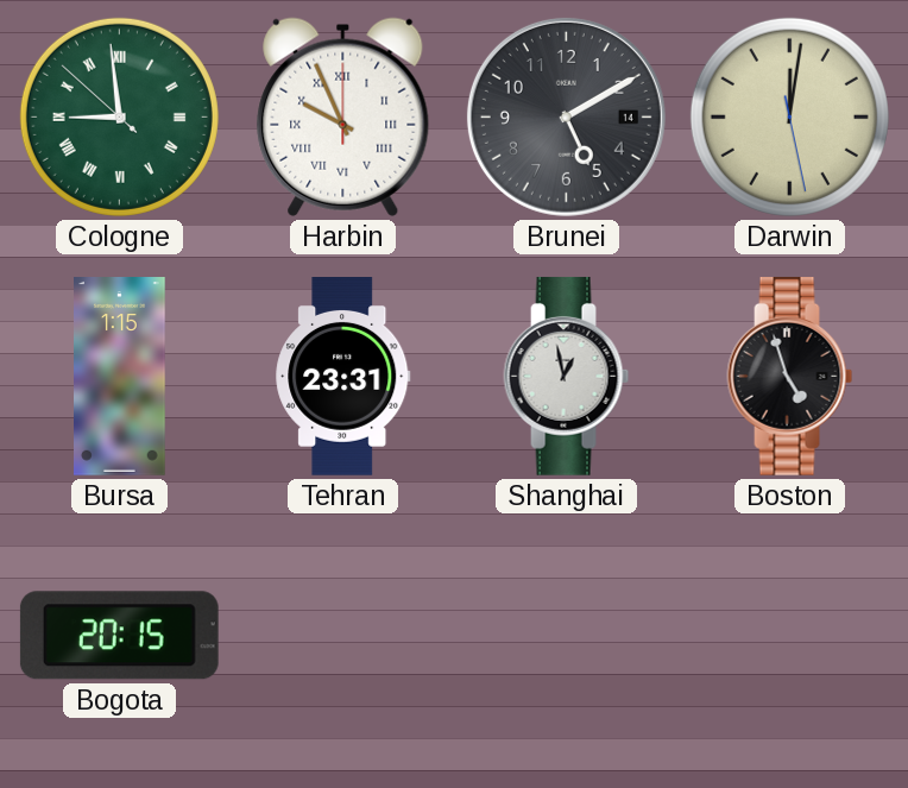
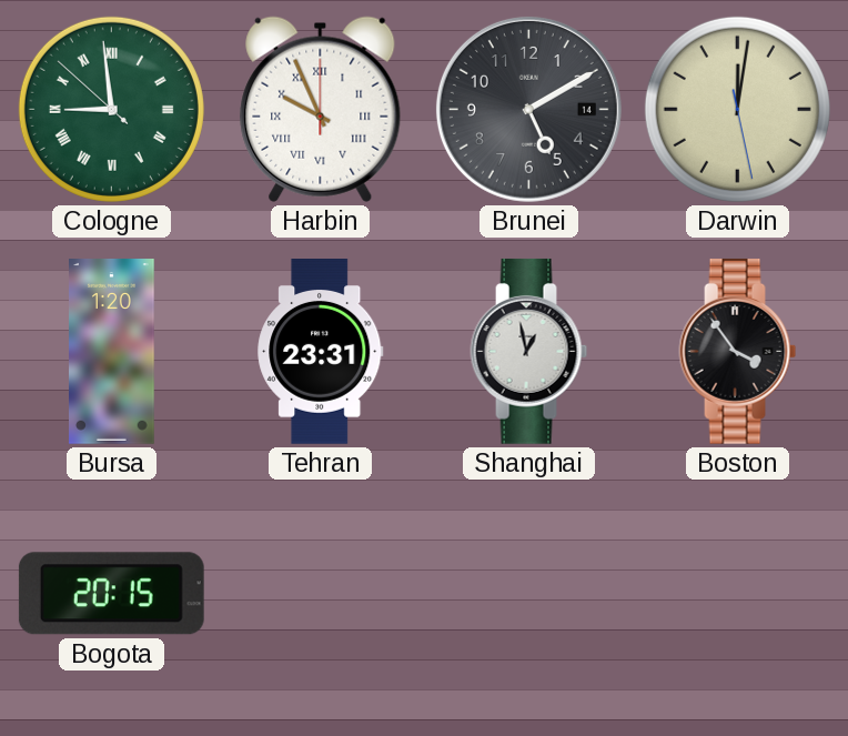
Bursa: 1:15 -> 1:20 (112, 352)
Boston: 4:57 -> 3:54 (738, 351)
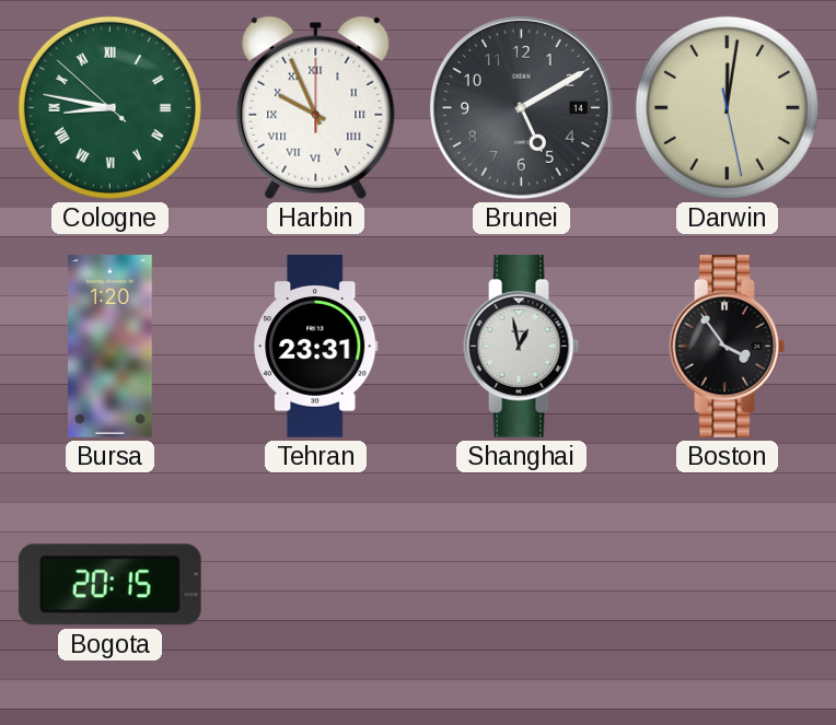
Cologne: 8:58 -> 8:46 (109, 107)
